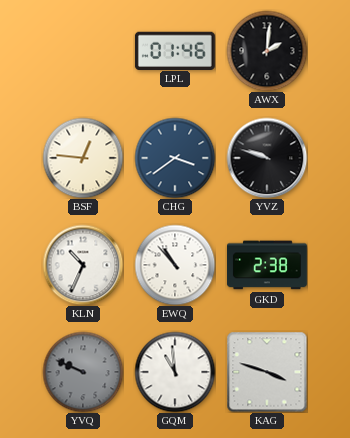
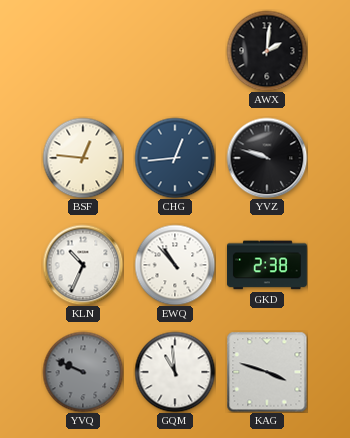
LPL: 01:46 -> none (175, 50)
CHG: 3:39 -> 12:44 (175, 158)
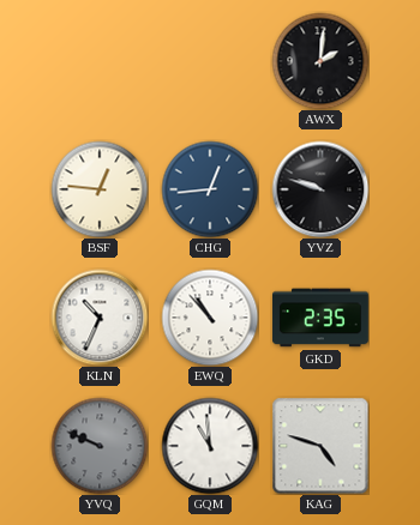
GKD: 2:38 -> 2:35 (320, 318)
KAG: 3:48 -> 4:48 (320, 446)
